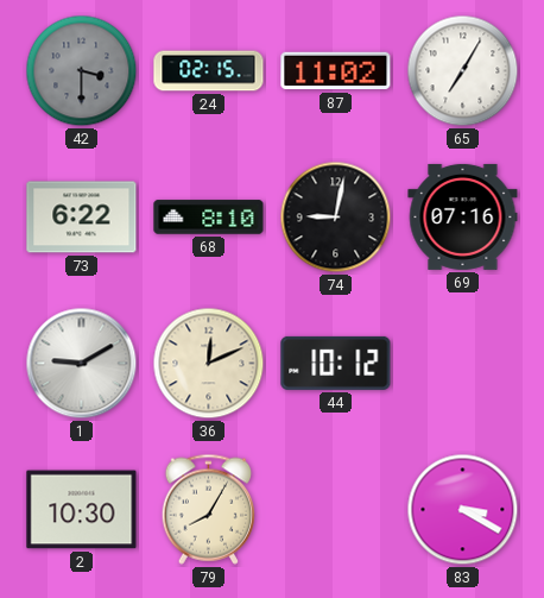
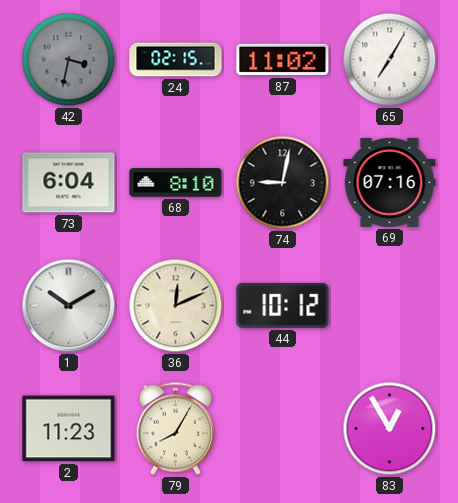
42: 3:30 -> 3:32 (69, 60)
73: 6:22 -> 6:04 (69, 183)
1: 9:10 -> 10:10 (69, 306)
2: 10:30 -> 11:23 (69, 429)
83: 3:20 -> 12:55 (390, 429)
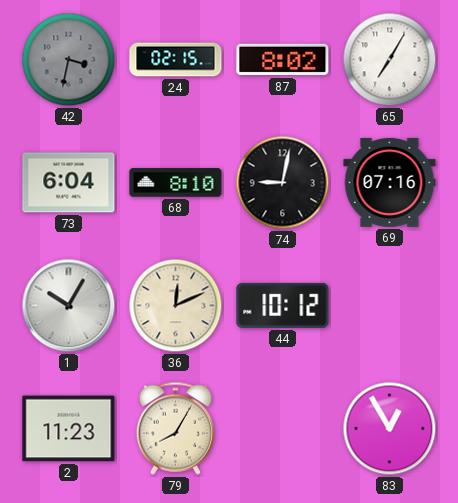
87: 11:02 -> 8:02 (283, 60)
1: 10:10 -> 10:05 (69, 306)
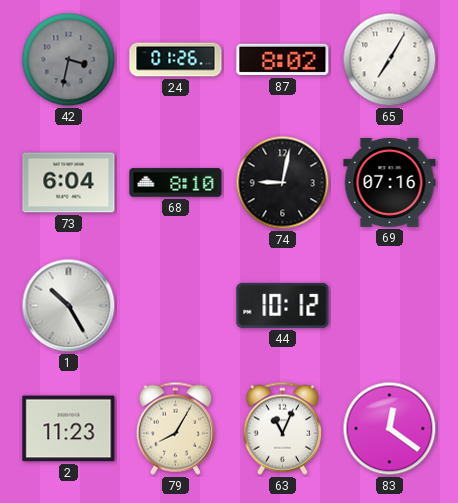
24: 02:15 -> 01:26 (176, 60)
1: 10:05 -> 10:25 (69, 306)
36: 12:11 -> none (176, 306)
63: none -> 11:04 (282, 428)
83: 12:55 -> 12:21 (390, 429)
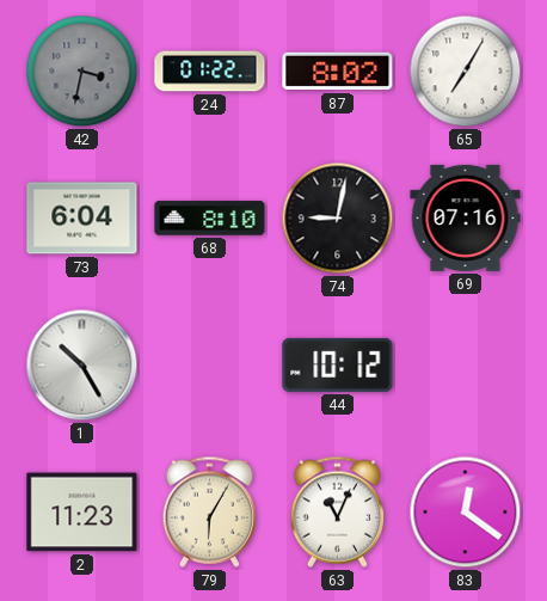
24: 01:26 -> 01:22 (210, 72)
79: 8:05 -> 6:05 (209, 511)
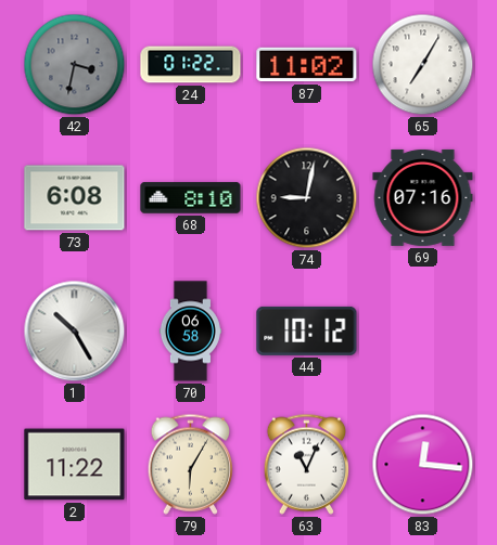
87: 8:02 -> 11:02 (307, 65)
73: 6:04 -> 6:08 (75, 198)
70: none -> 06:58 (190, 332)
2: 11:23 -> 11:22 (75, 465)
83: 12:21 -> 12:16 (423, 465)
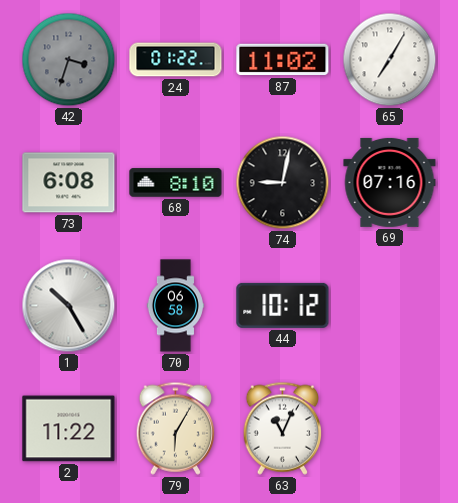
42: 3:32 -> 3:33 (69, 60)
83: 12:16 -> none (423, 465)
